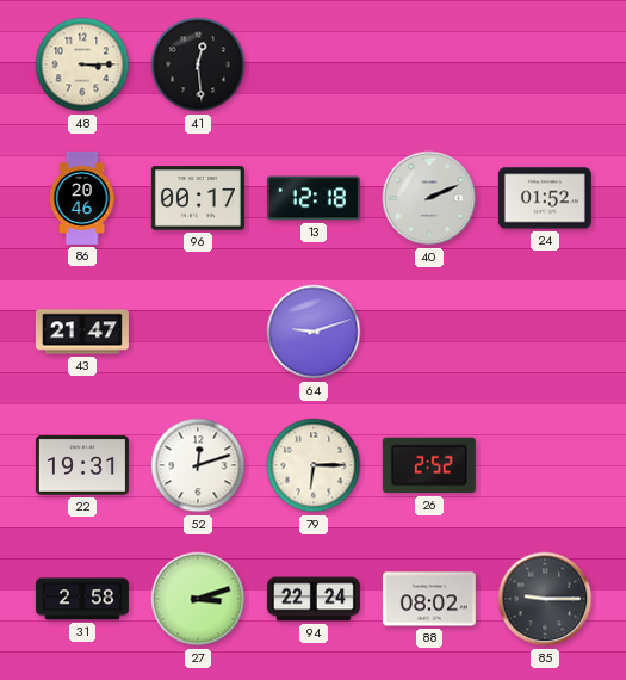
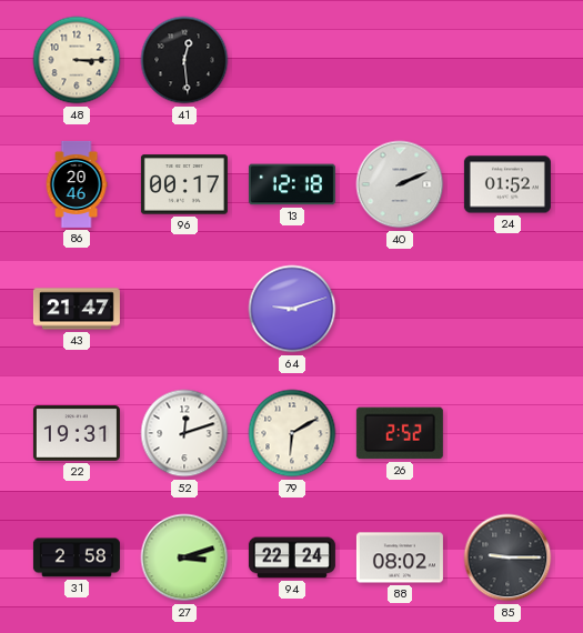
79: 6:15 -> 6:10 (292, 433)
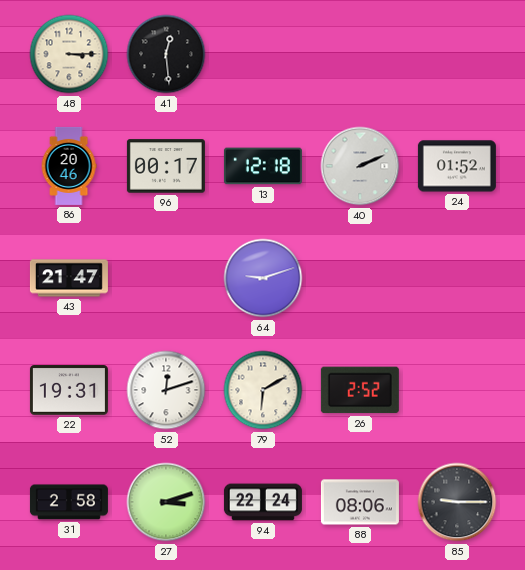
88: 08:02 -> 08:06 (360, 502)
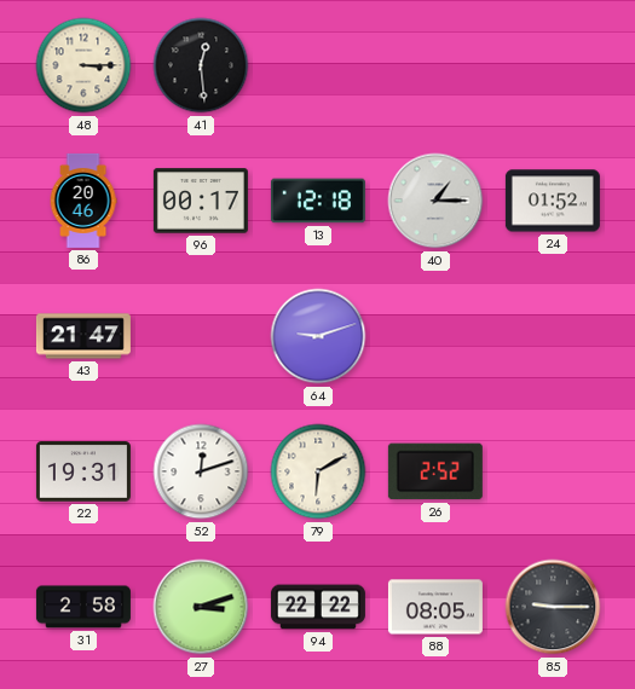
40: 2:11 -> 1:15 (435, 201)
94: 22:24 -> 22:22 (318, 607)
88: 08:06 -> 08:05 (435, 607)
